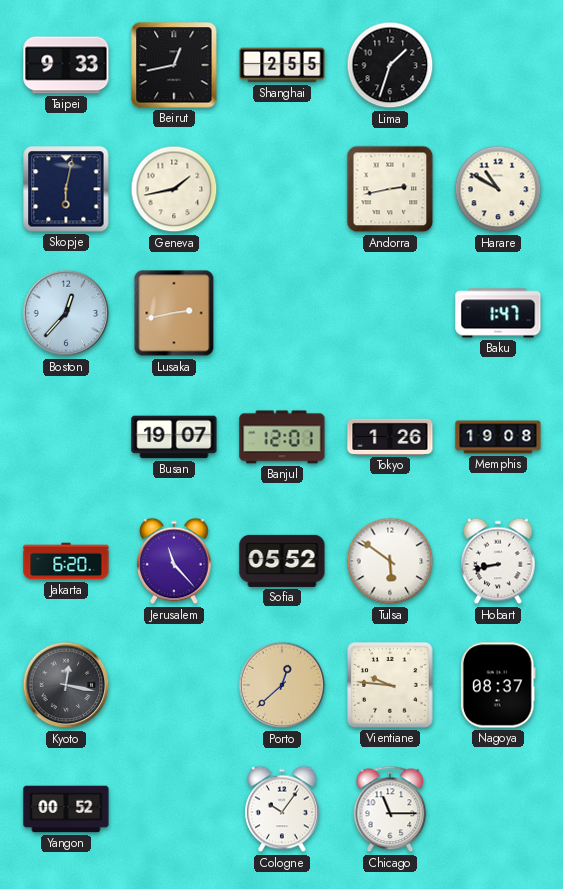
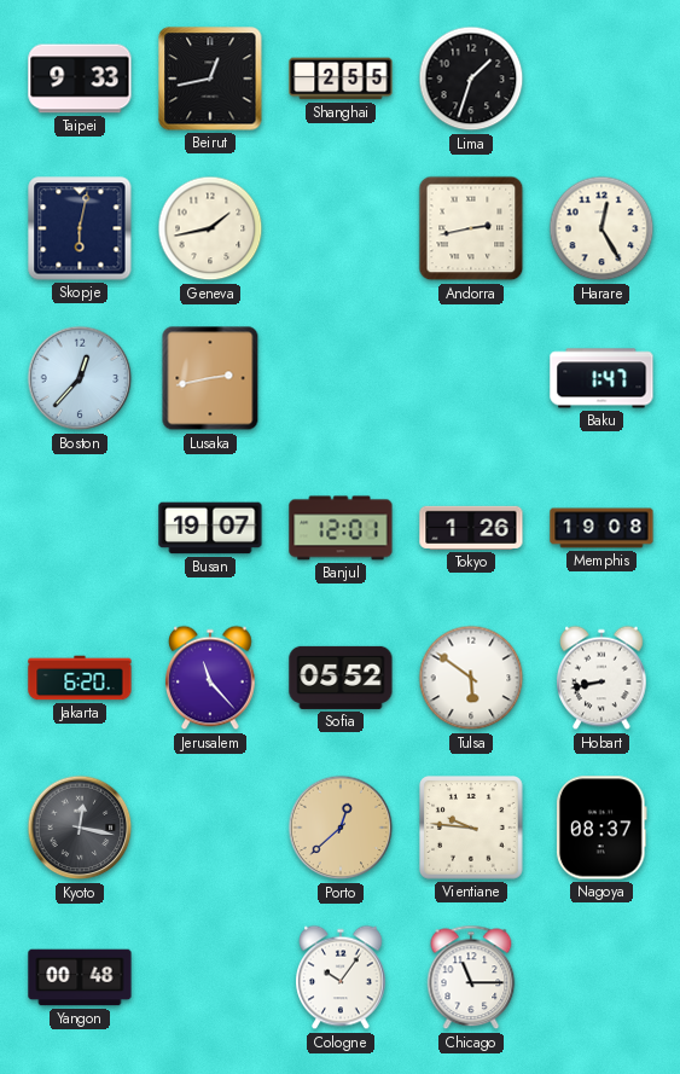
Harare: 10:50 -> 12:25 (601, 228)
Yangon: 00:52 -> 00:48 (80, 977)
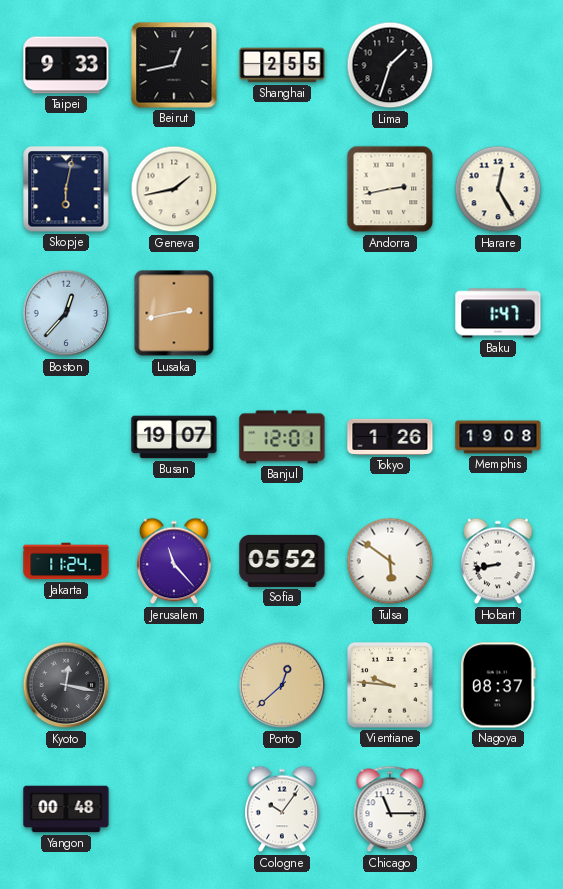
Jakarta: 6:20 -> 11:24 (66, 561)
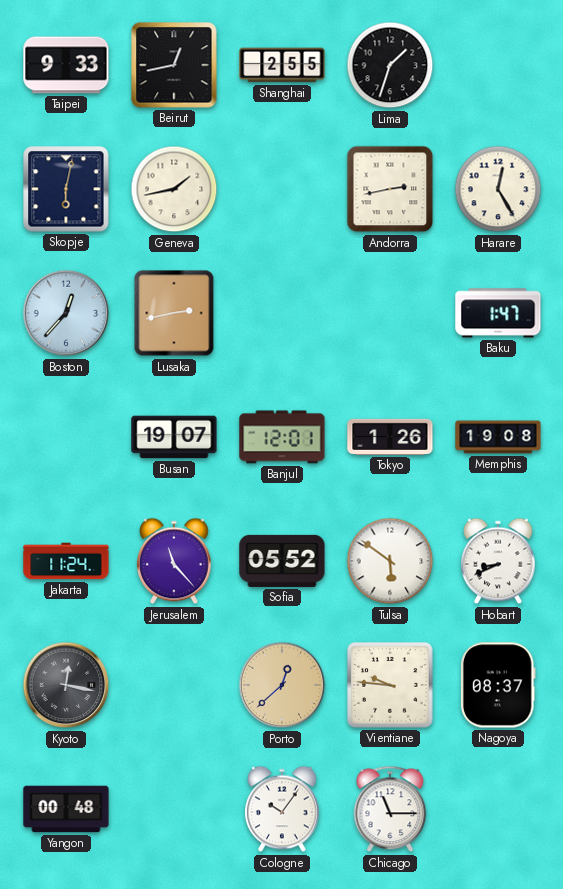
Hobart: 8:43 -> 8:41 (499, 561)
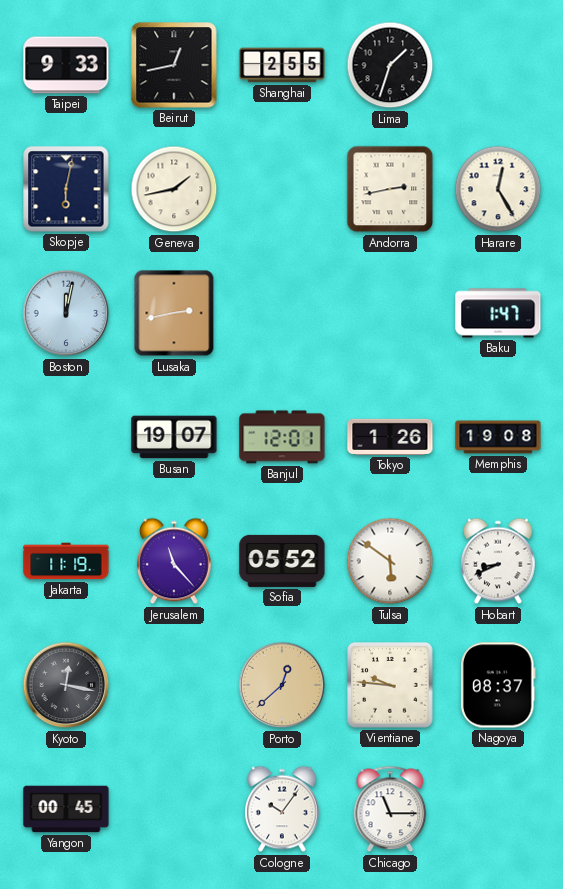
Boston: 12:37 -> 12:02 (66, 313)
Jakarta: 11:24 -> 11:19 (66, 561)
Yangon: 00:48 -> 00:45 (66, 809)
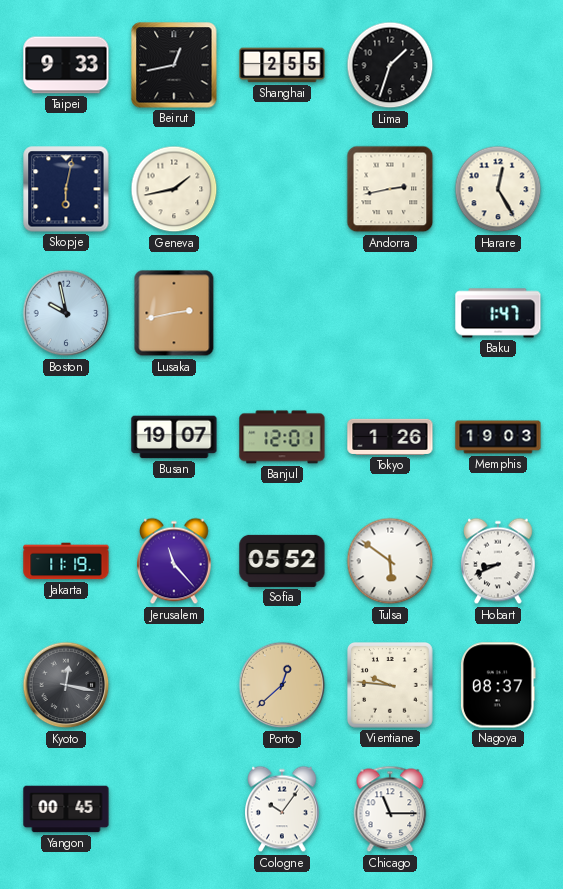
Boston: 12:02 -> 9:58 (66, 313)
Memphis: 19:08 -> 19:03 (498, 437)
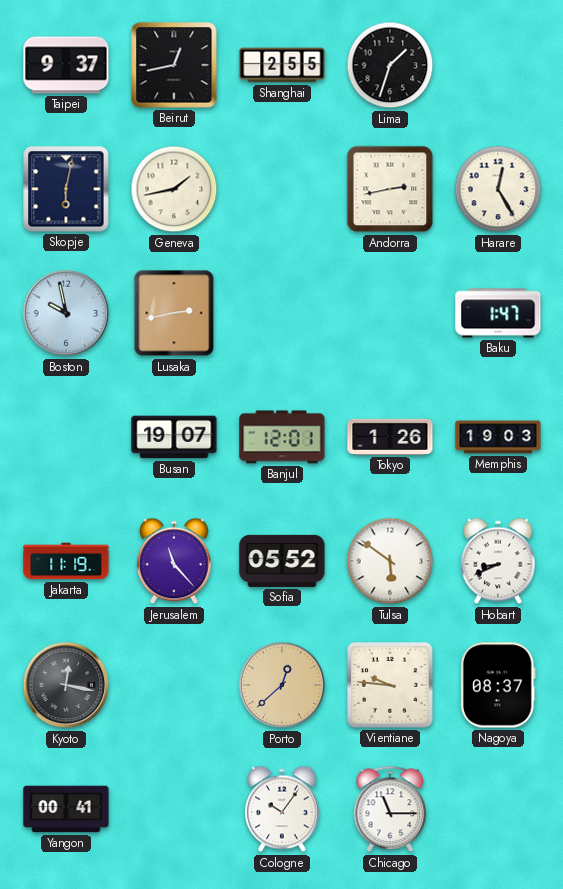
Taipei: 9:33 -> 9:37 (66, 65)
Yangon: 00:45 -> 00:41 (66, 809)
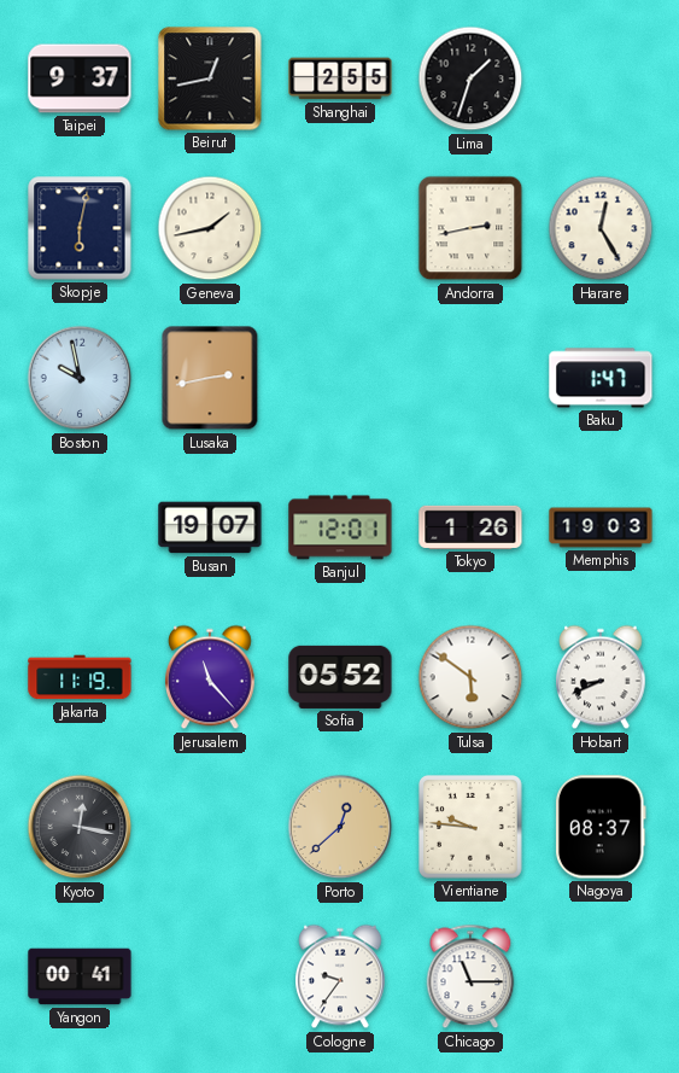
Cologne: 10:06 -> 9:36 (341, 976)
